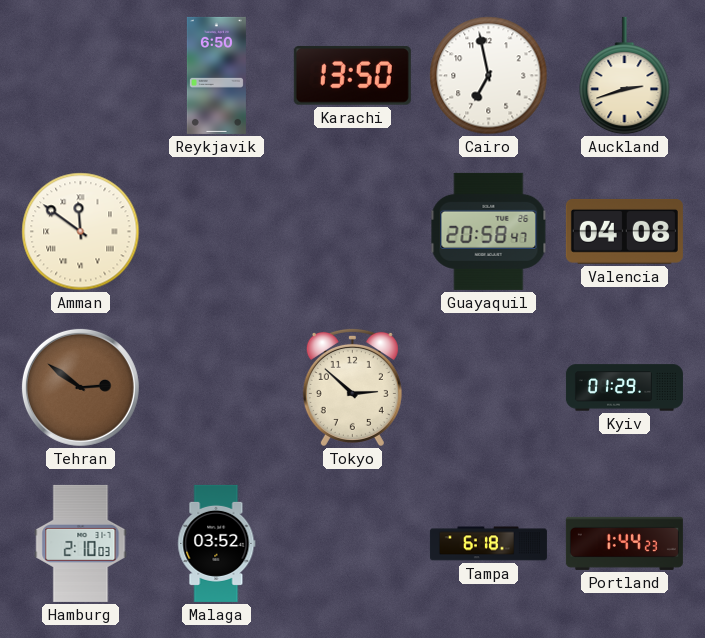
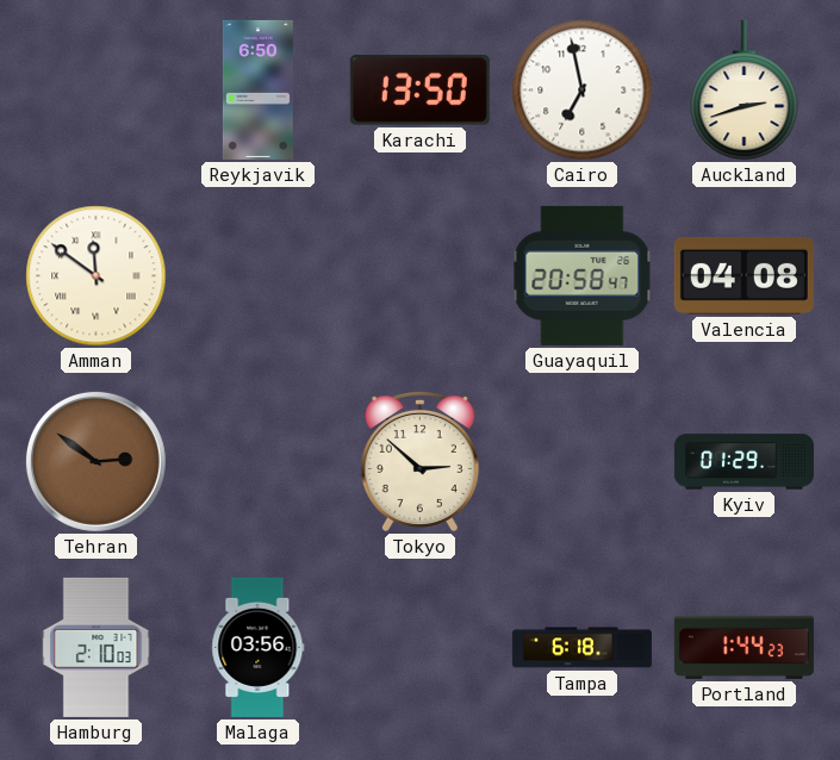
Malaga: 03:52 -> 03:56 (259, 647)
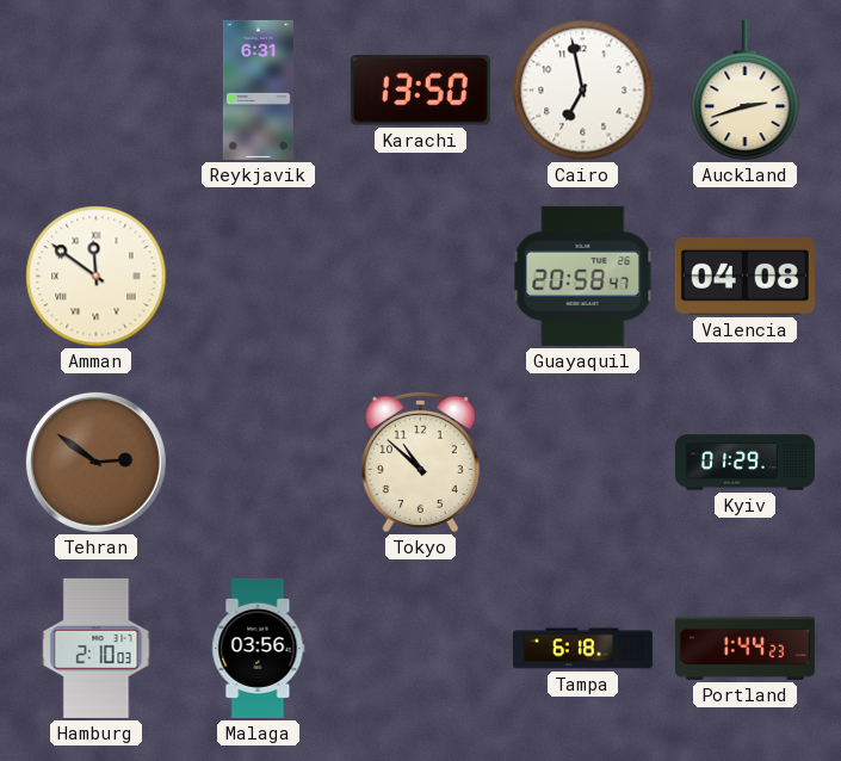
Reykjavik: 6:50 -> 6:31 (258, 89)
Tokyo: 2:52 -> 10:52 (420, 462)
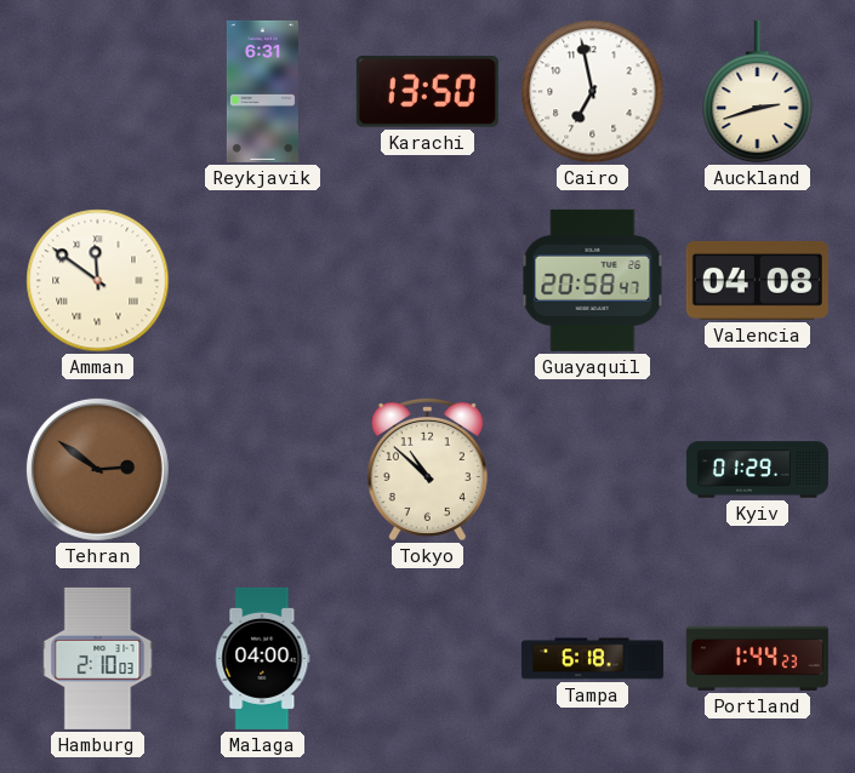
Malaga: 03:56 -> 04:00 (263, 658)
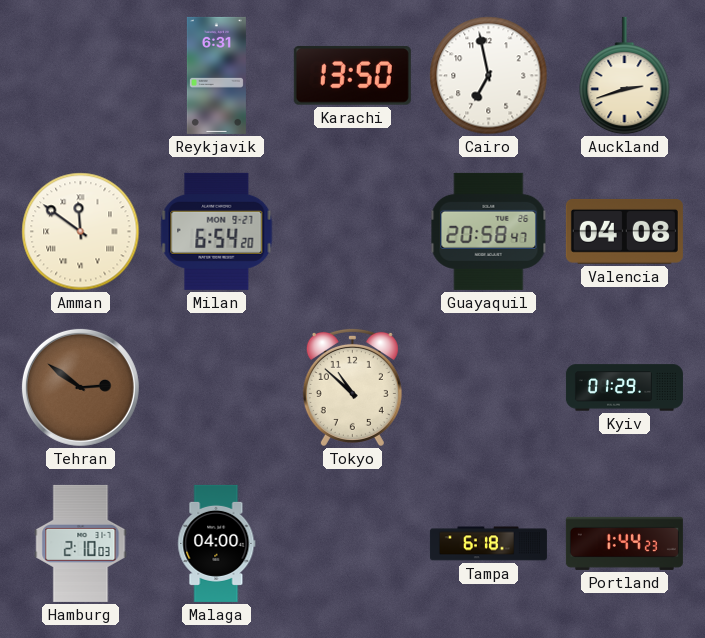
Milan: none -> 6:54 (217, 231)
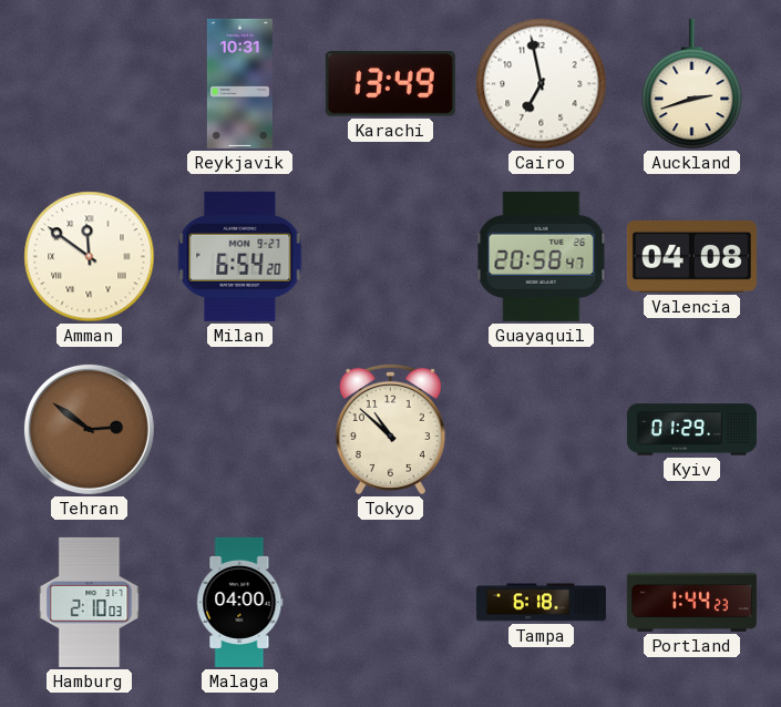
Reykjavik: 6:31 -> 10:31 (239, 83)
Karachi: 13:50 -> 13:49 (390, 83)
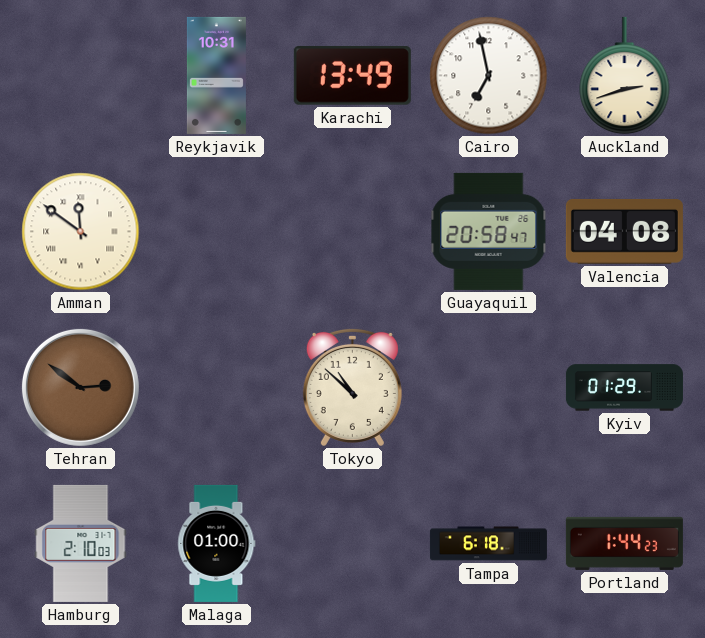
Milan: 6:54 -> none (240, 256)
Malaga: 04:00 -> 01:00 (217, 543)
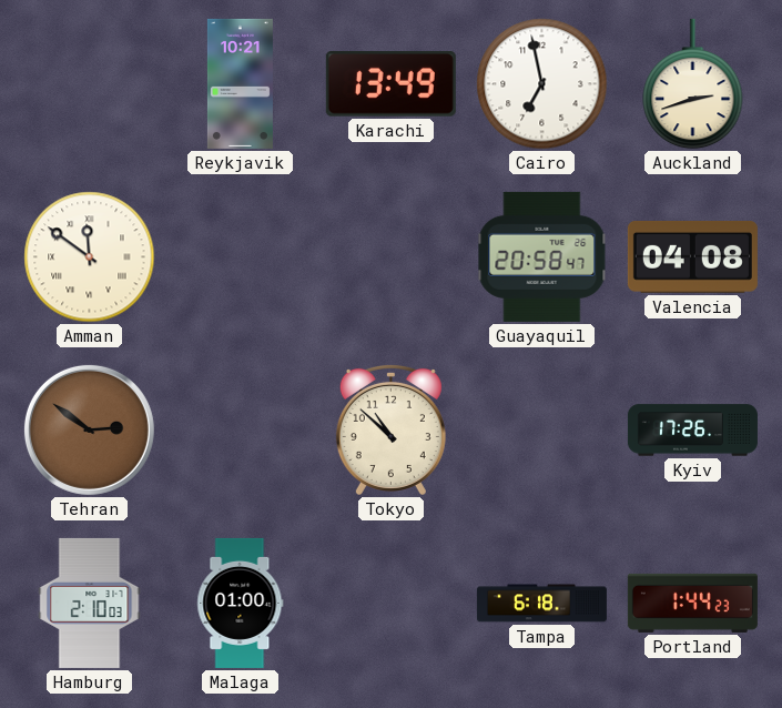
Reykjavik: 10:31 -> 10:21 (240, 83)
Kyiv: 01:29 -> 17:26 (692, 431)
